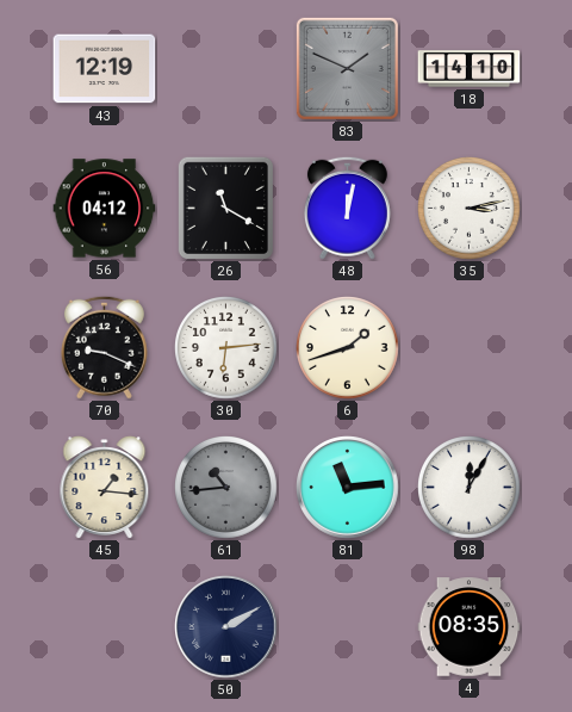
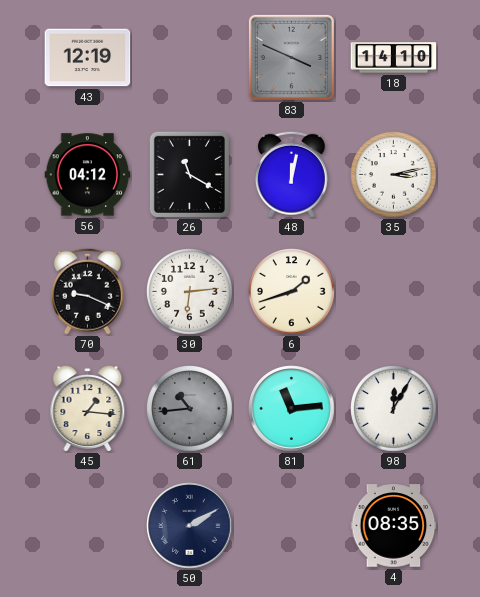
83: 1:49 -> 3:49 (291, 57)
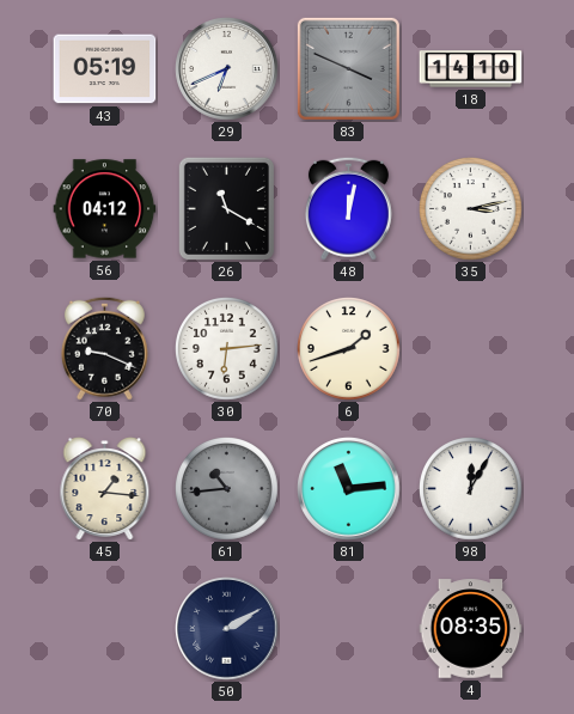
43: 12:19 -> 05:19 (105, 69)
29: none -> 6:41 (227, 69)
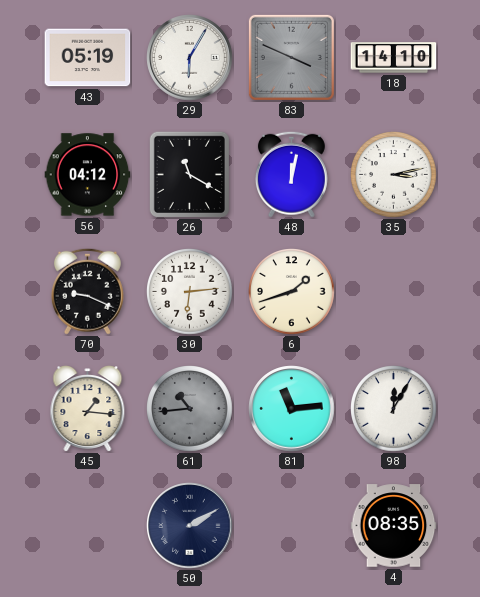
29: 6:41 -> 6:05 (190, 58)
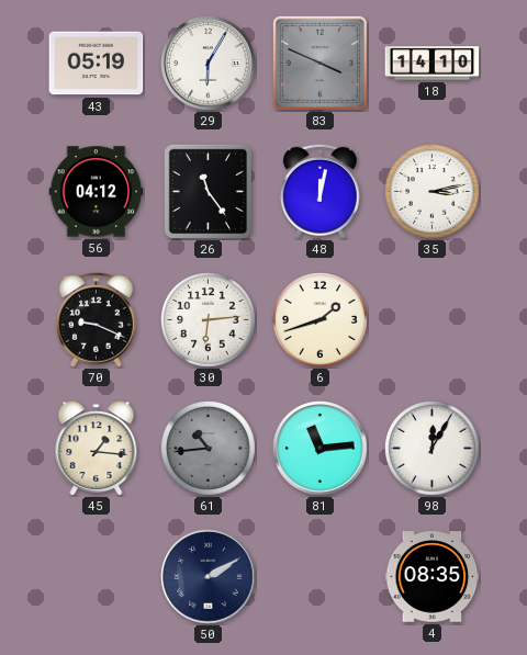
26: 11:20 -> 11:24 (208, 191)
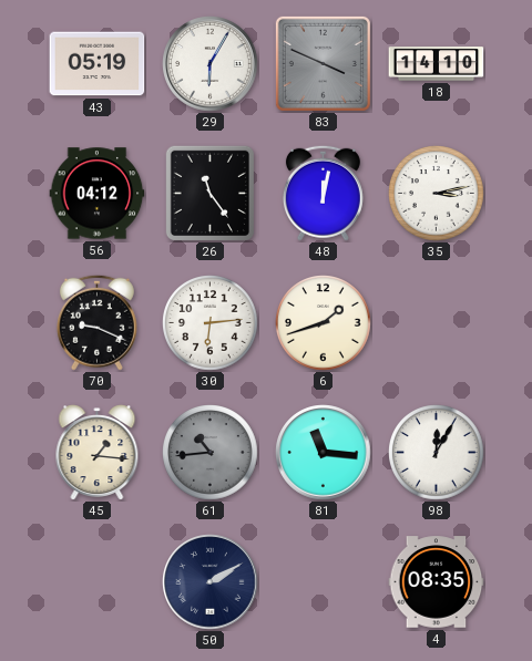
81: 11:14 -> 11:16 (324, 453)
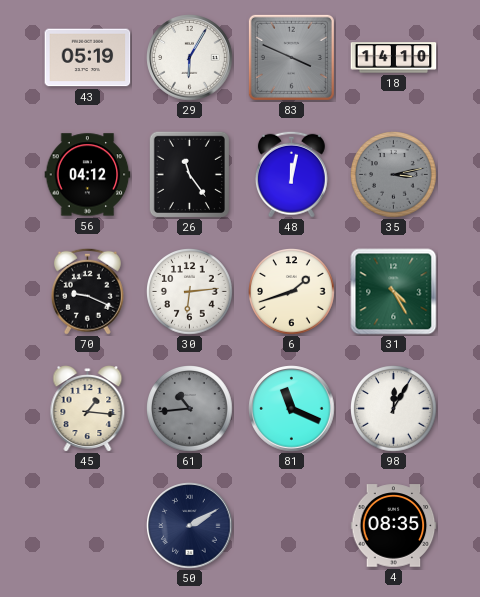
35 dial: white -> grey (394, 175)
31: none -> 4:25 (394, 292)
81: 11:16 -> 11:19 (292, 409)
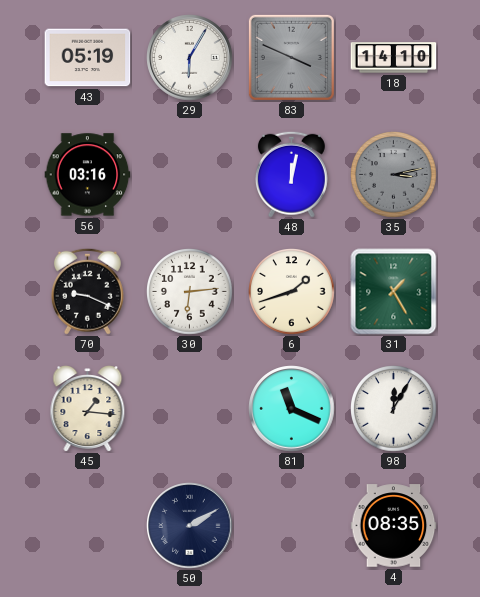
56: 04:12 -> 03:16 (88, 175)
26: 11:24 -> none (189, 174)
31: 4:25 -> 1:25 (394, 292)
61: 10:44 -> none (190, 409)
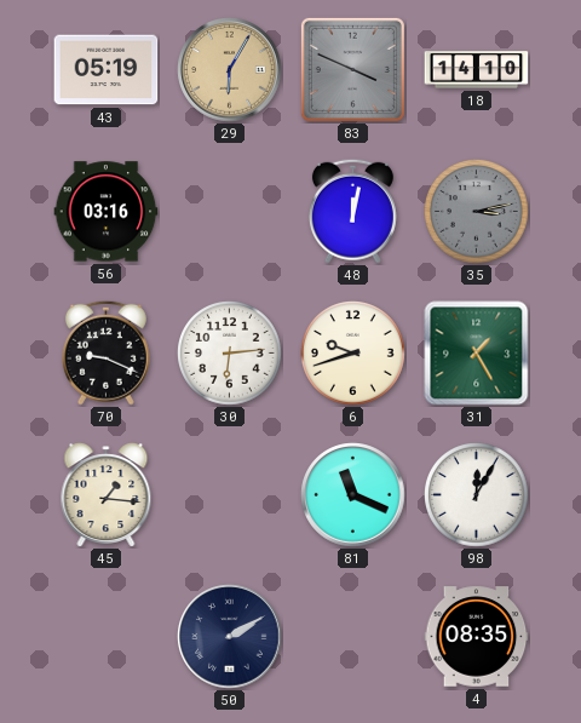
29 dial: white -> champagne (230, 70)
6: 1:42 -> 9:42 (353, 354)
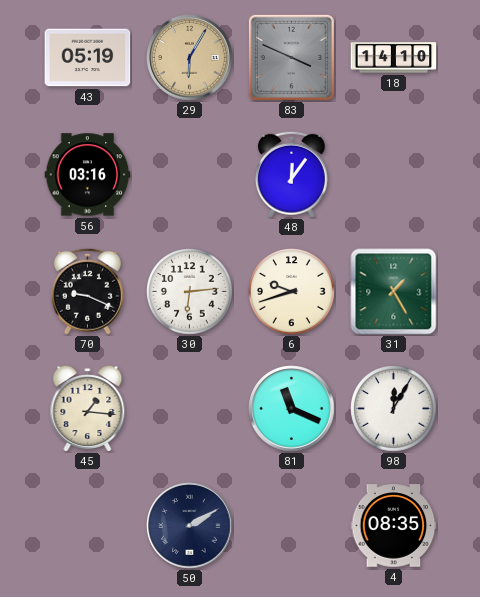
48: 12:02 -> 12:06 (291, 174)
35: 3:13 -> none (477, 212)
